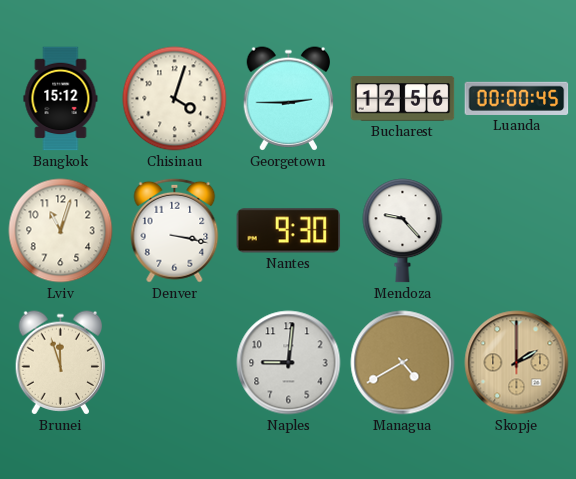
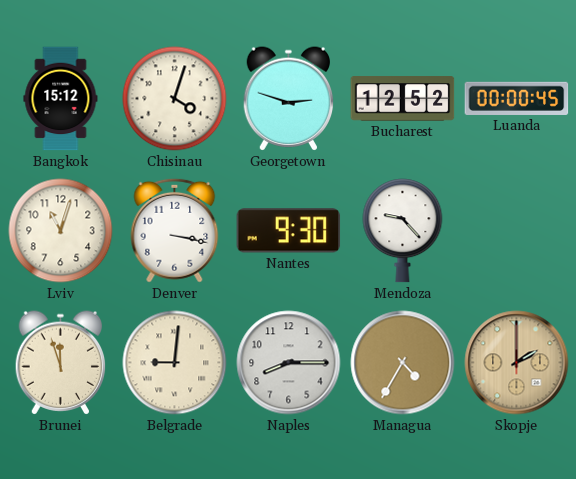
Georgetown: 2:45 -> 2:48 (289, 99)
Bucharest: 12:56 -> 12:52 (403, 99)
Belgrade: none -> 9:01 (175, 363)
Naples: 9:01 -> 8:15 (289, 363)
Managua: 4:40 -> 4:35 (403, 363)
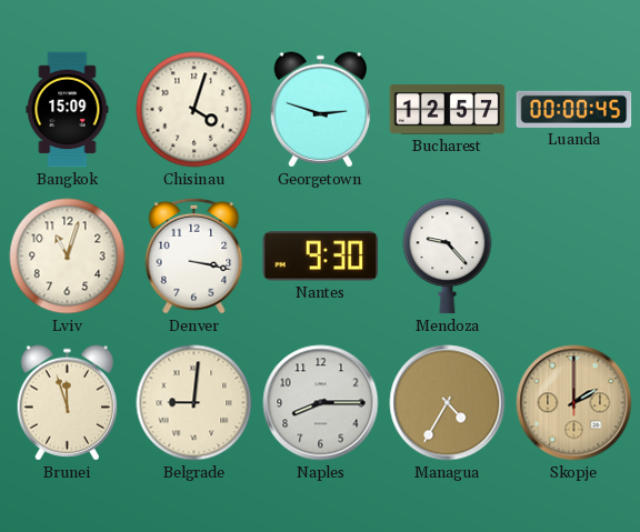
Bangkok: 15:12 -> 15:09 (68, 110)
Bucharest: 12:52 -> 12:57 (448, 110)
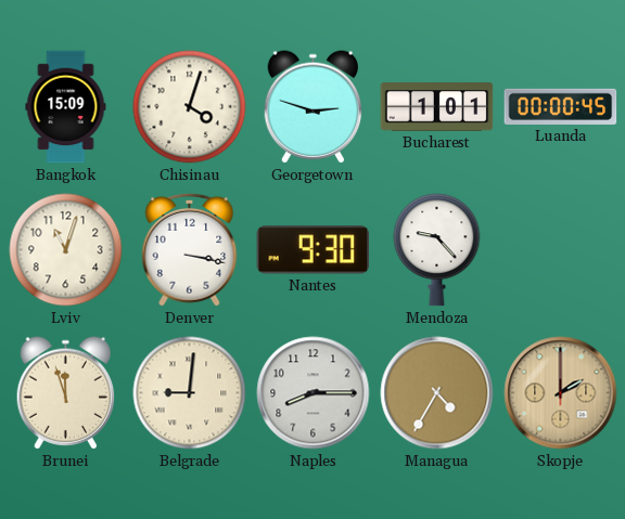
Bucharest: 12:57 -> 1:01 (437, 107)
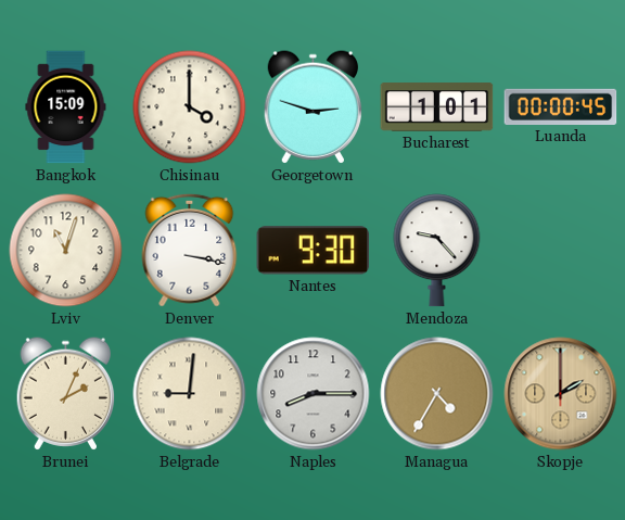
Chisinau: 4:03 -> 4:00 (190, 107)
Brunei: 11:57 -> 2:04 (66, 394)
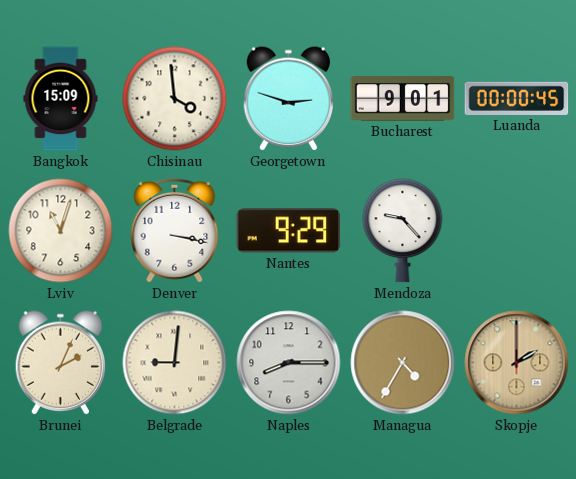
Chisinau: 4:00 -> 3:59 (175, 99)
Bucharest: 1:01 -> 9:01 (403, 99)
Nantes: 9:30 -> 9:29 (289, 231)
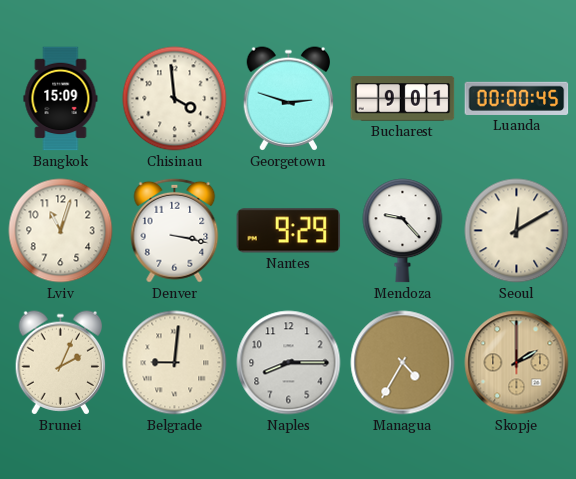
Seoul: none -> 12:10 (517, 231)
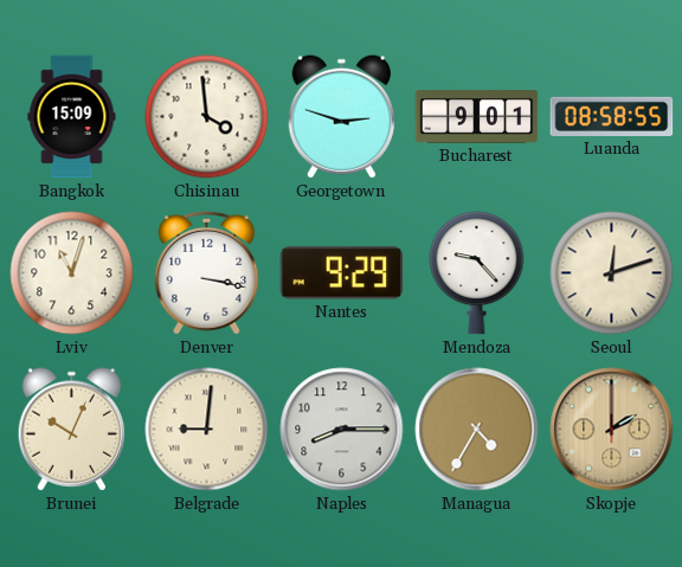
Luanda: 00:00 -> 08:58 (612, 116)
Seoul: 12:10 -> 12:12 (612, 273)
Brunei: 2:04 -> 10:04 (72, 430)
